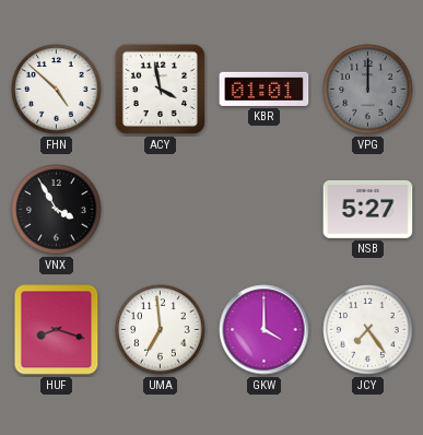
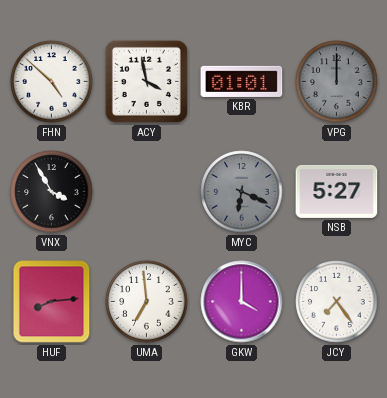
MYC: none -> 6:19 (242, 192)
HUF: 8:18 -> 8:14 (52, 302)
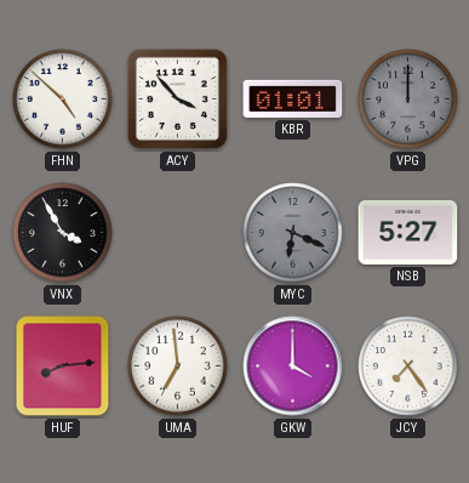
ACY: 3:58 -> 3:53 (177, 98)
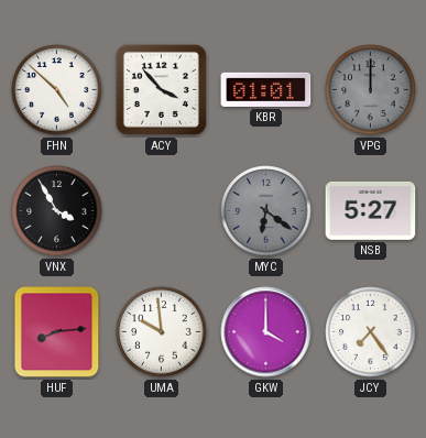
MYC: 6:19 -> 6:21 (266, 211)
UMA: 6:59 -> 9:59 (162, 332)
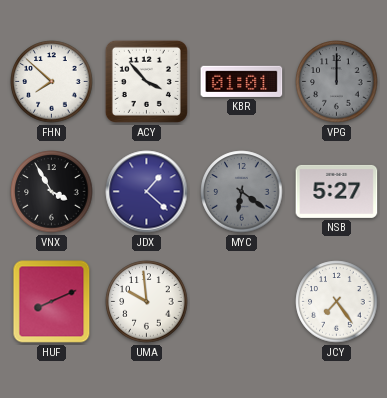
FHN: 4:52 -> 7:52 (52, 82)
JDX: none -> 1:22 (147, 192)
HUF: 8:14 -> 8:11 (52, 302)
GKW: 4:00 -> none (266, 332)
